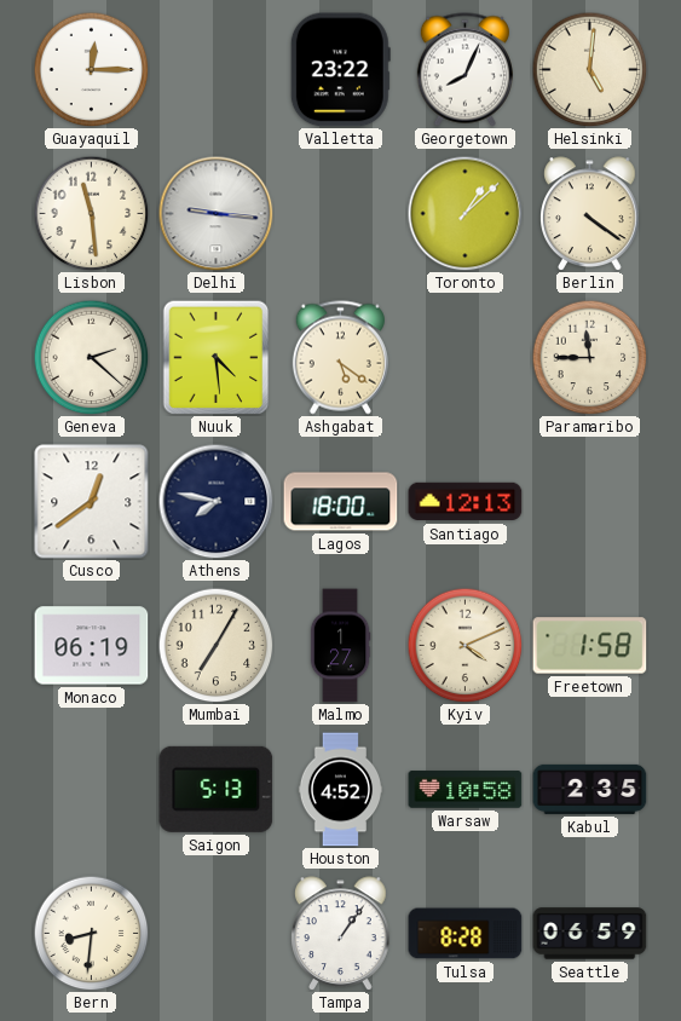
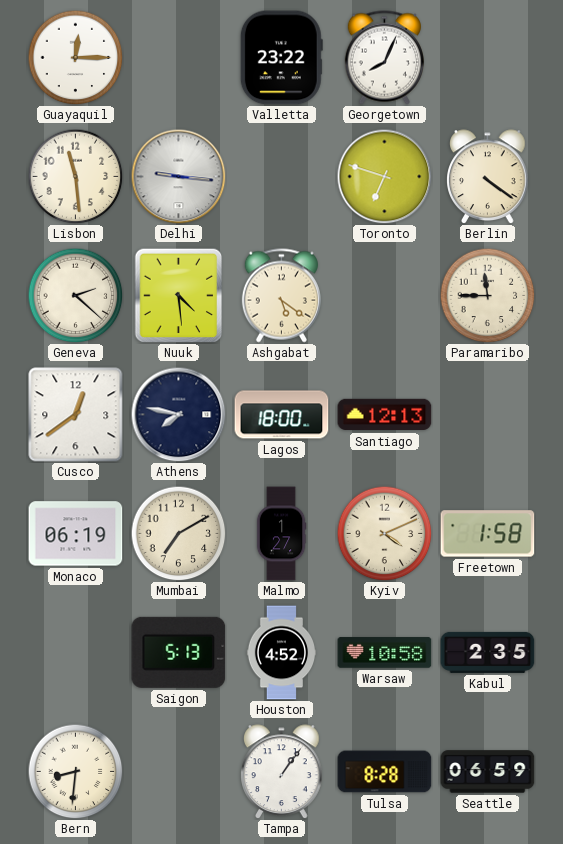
Helsinki: 5:01 -> none (589, 69)
Toronto: 1:08 -> 6:48 (384, 176)
Mumbai: 7:05 -> 7:10 (178, 533)
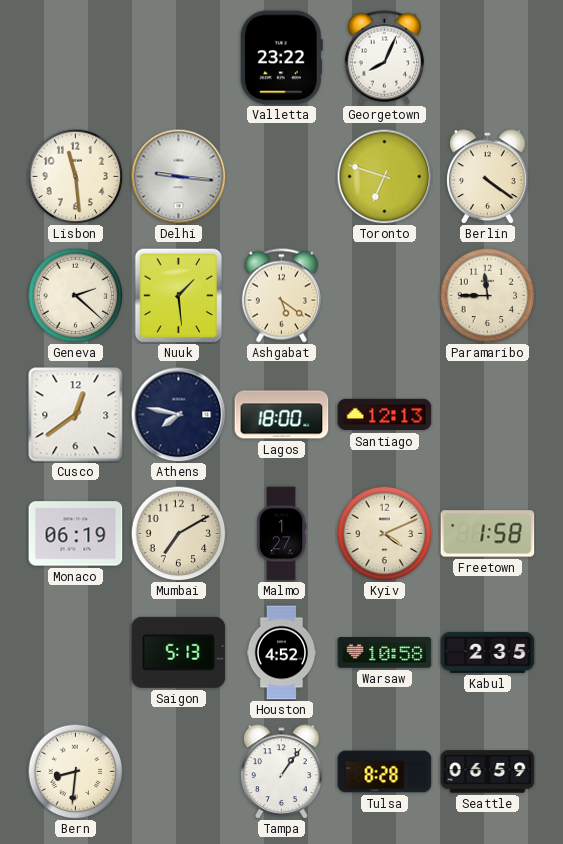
Guayaquil: 12:15 -> none (75, 57)
Nuuk: 4:29 -> 1:29 (179, 295)
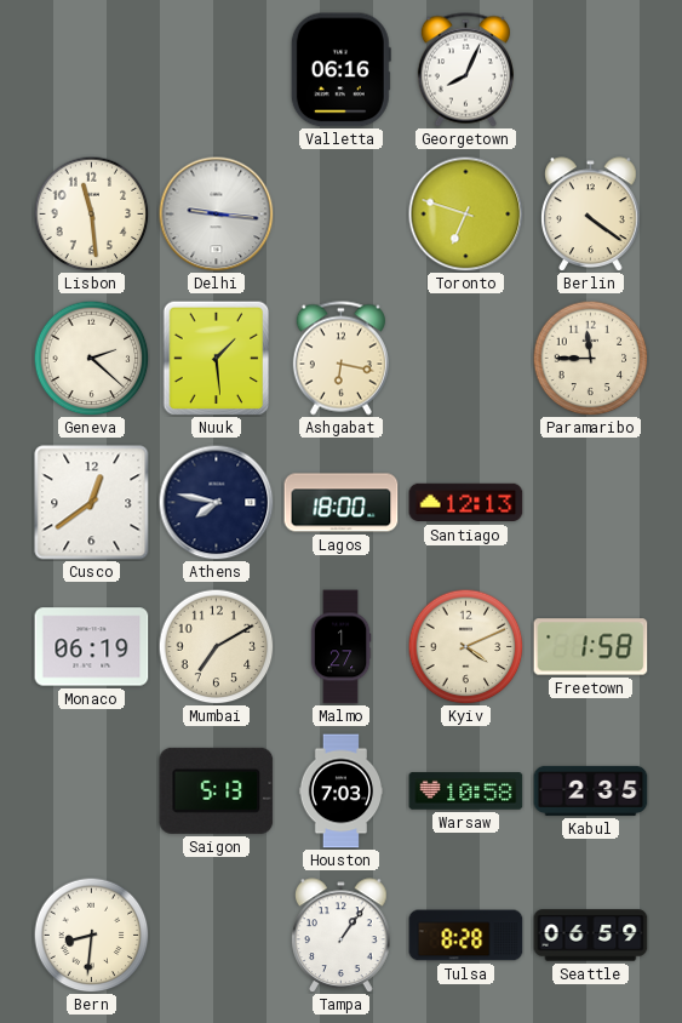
Valletta: 23:22 -> 06:16 (340, 70)
Ashgabat: 5:21 -> 6:17 (340, 359)
Houston: 4:52 -> 7:03 (342, 791)
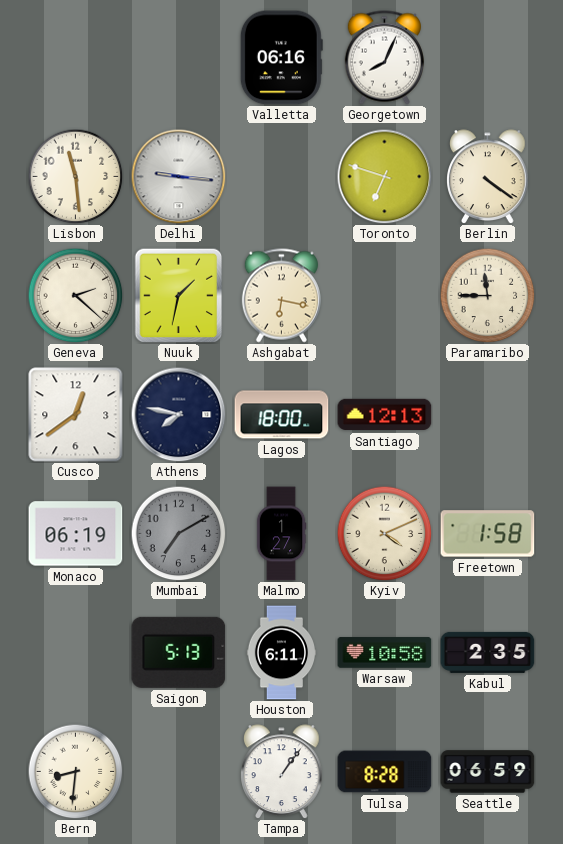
Nuuk: 1:29 -> 1:32 (179, 295)
Mumbai dial: cream -> grey (178, 533)
Houston: 7:03 -> 6:11 (282, 653)
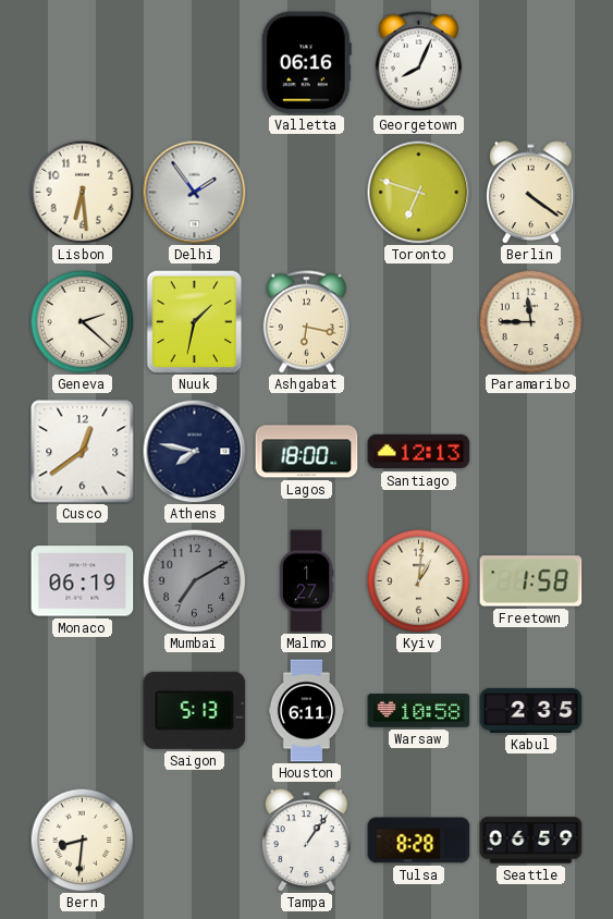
Lisbon: 11:29 -> 6:29 (82, 192)
Delhi: 9:16 -> 1:54 (194, 192)
Kyiv: 4:11 -> 1:01 (418, 580)
